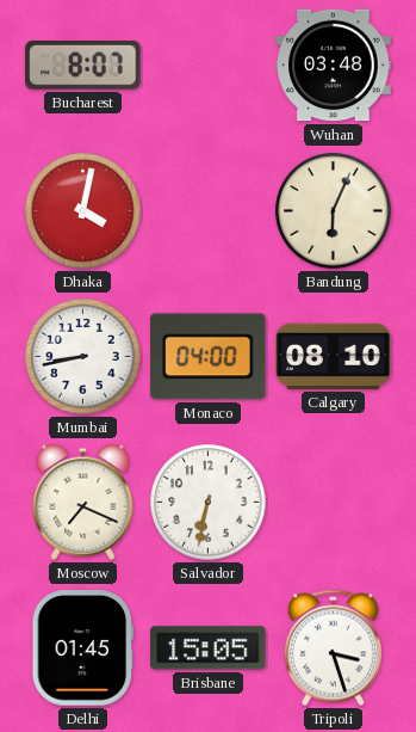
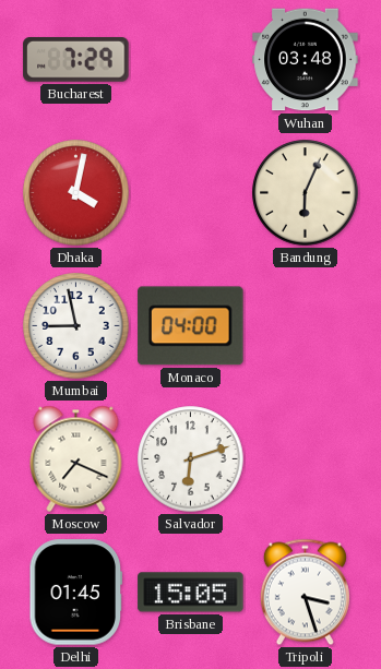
Bucharest: 8:07 -> 7:29 (76, 60)
Mumbai: 8:43 -> 8:58 (76, 326)
Calgary: 08:10 -> none (334, 356)
Salvador: 6:32 -> 6:12 (191, 459)
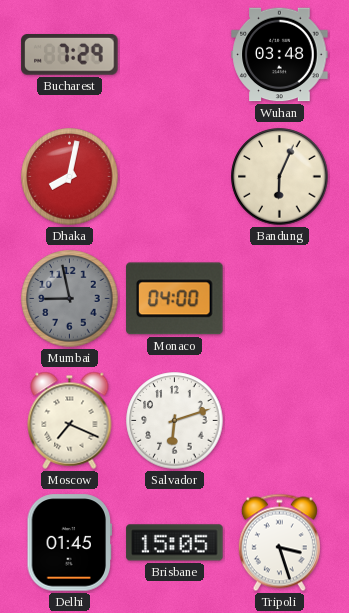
Dhaka: 4:02 -> 8:02 (70, 177)
Mumbai dial: white -> grey (70, 299)
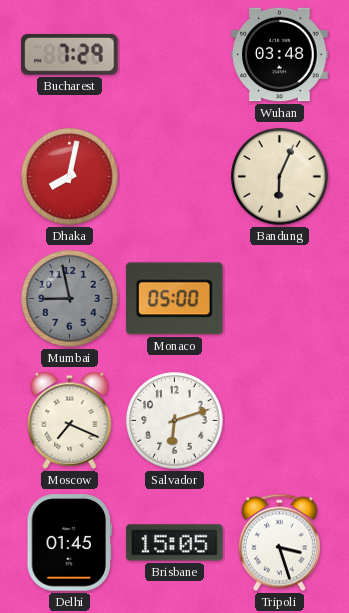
Monaco: 04:00 -> 05:00 (175, 299)
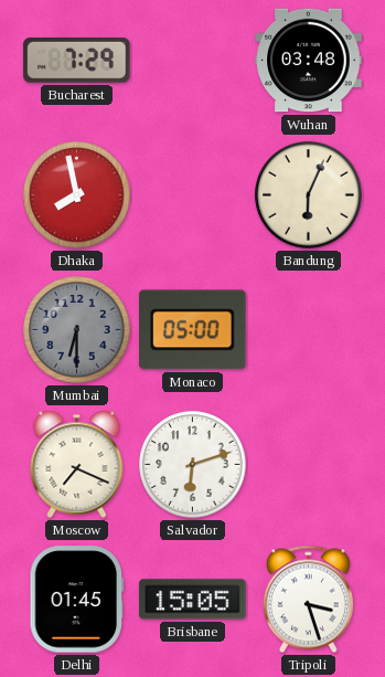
Dhaka: 8:02 -> 7:58 (77, 195)
Mumbai: 8:58 -> 6:30 (77, 330)
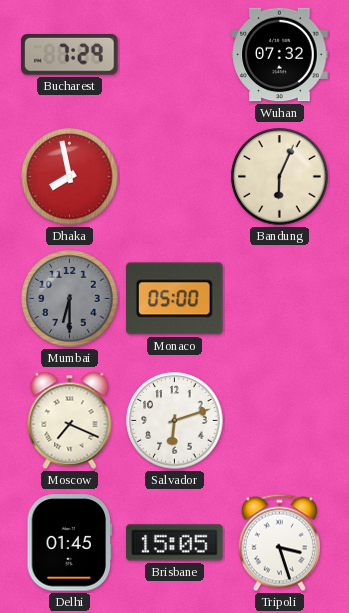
Wuhan: 03:48 -> 07:32 (280, 55)
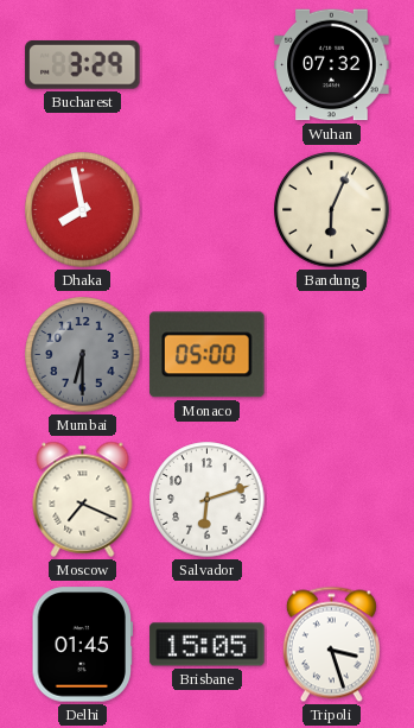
Bucharest: 7:29 -> 3:29 (83, 65)
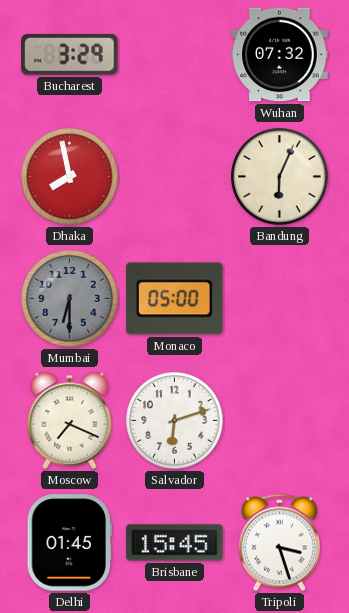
Brisbane: 15:05 -> 15:45 (175, 543)
